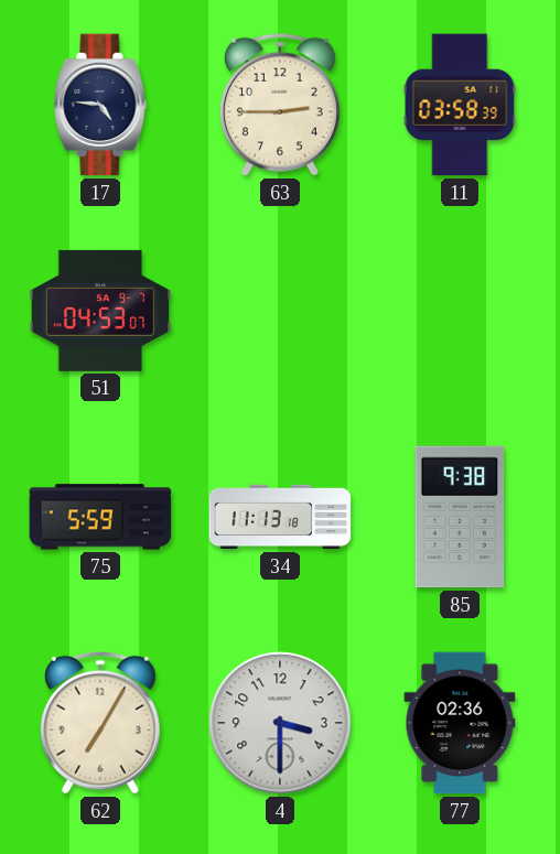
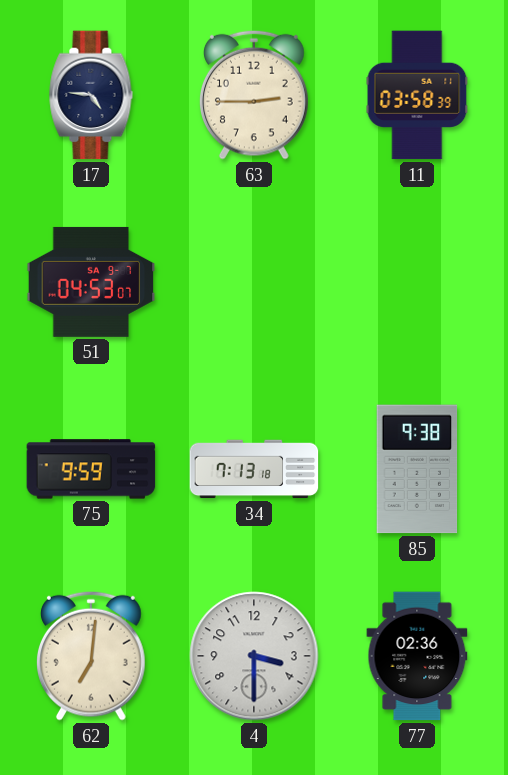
75: 5:59 -> 9:59 (91, 469)
34: 11:13 -> 7:13 (254, 469)
62: 7:05 -> 7:01 (91, 656)
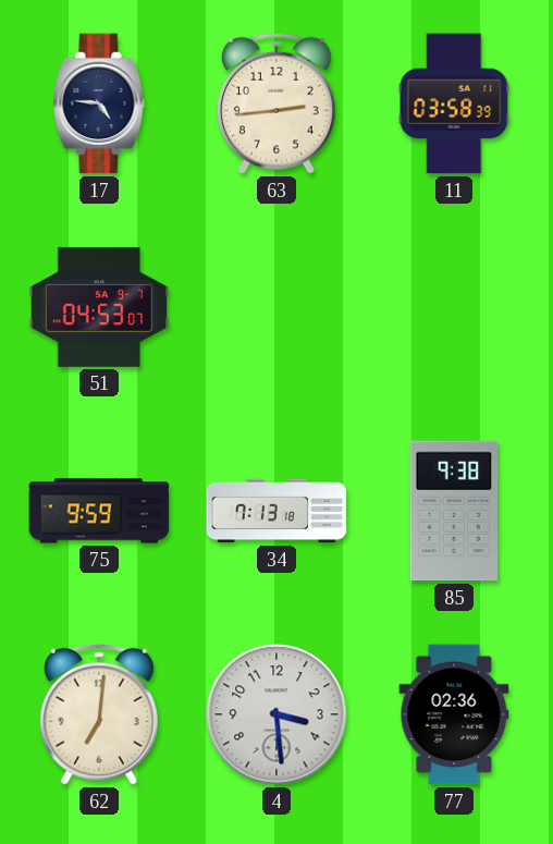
63: 2:45 -> 2:44 (276, 103)
4: 3:30 -> 3:29 (276, 714)
